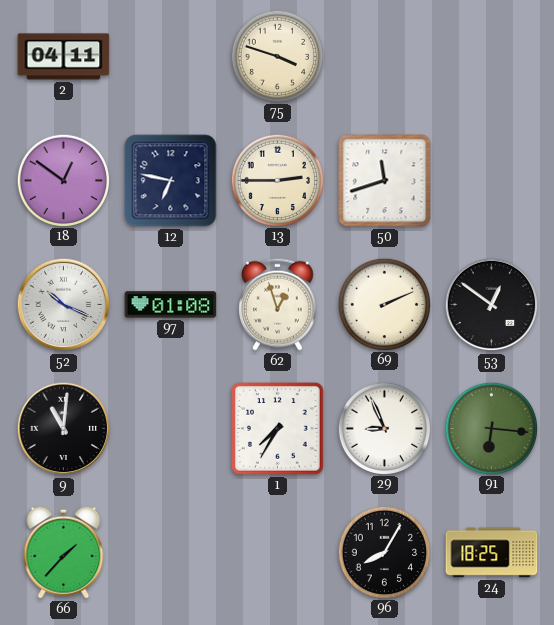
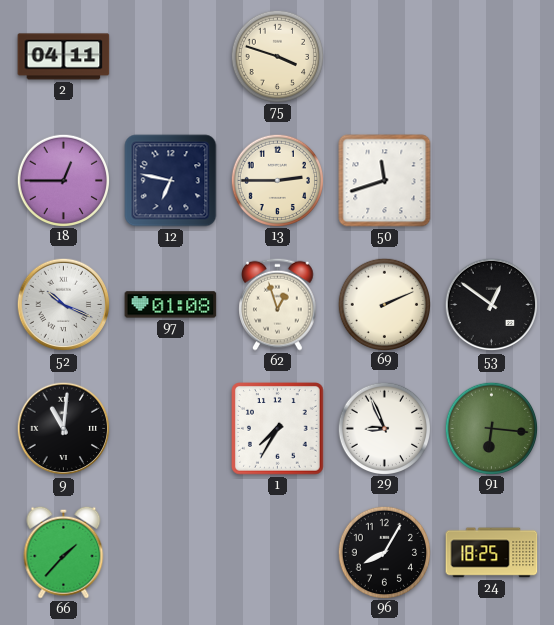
18: 12:51 -> 12:45 (63, 180)
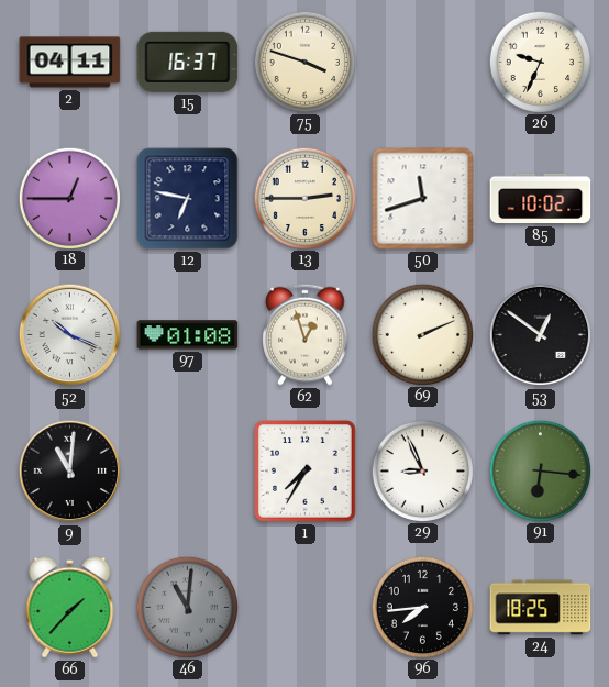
15: none -> 16:37 (188, 62)
26: none -> 9:34 (540, 62)
85: none -> 10:02 (541, 199)
46: none -> 11:01 (187, 607)
96: 8:05 -> 7:44 (422, 607)
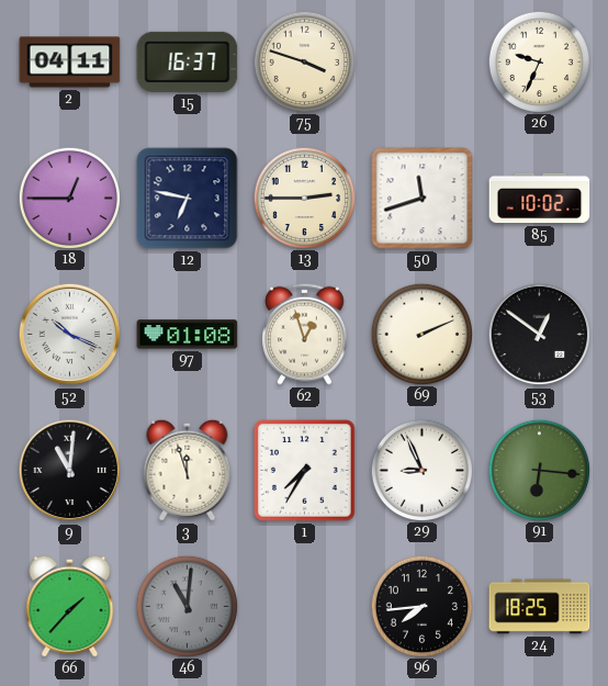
3: none -> 11:57 (188, 470)
